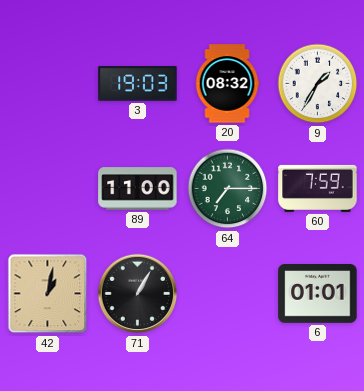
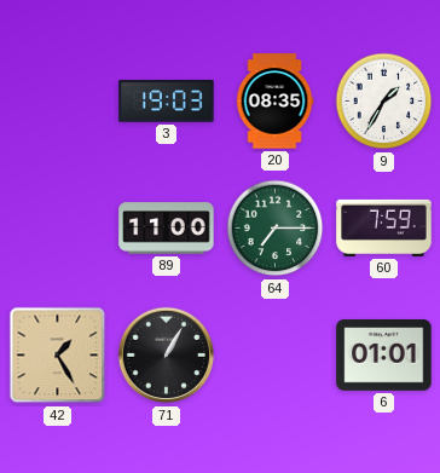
20: 08:32 -> 08:35 (274, 102)
42: 1:02 -> 1:25 (58, 356)
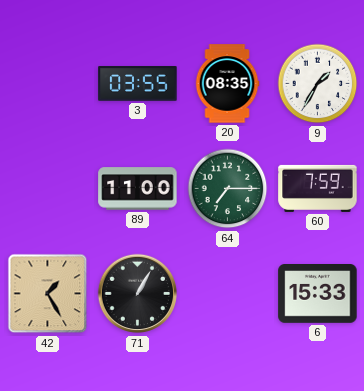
3: 19:03 -> 03:55 (138, 84)
6: 01:01 -> 15:33 (318, 294)
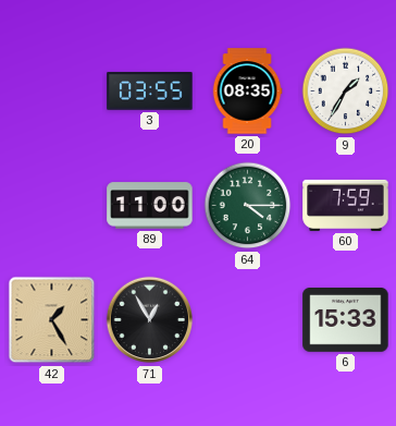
64: 7:15 -> 4:15 (248, 206)
71: 1:05 -> 12:55 (150, 320)
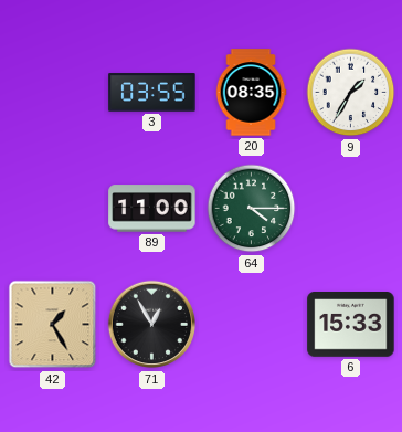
60: 7:59 -> none (346, 205)
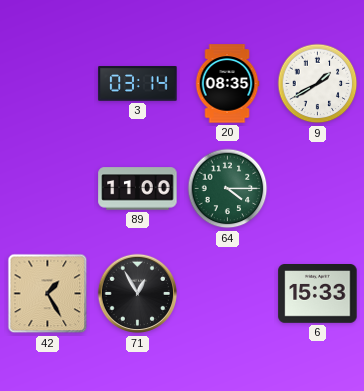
3: 03:55 -> 03:14 (138, 84)
9: 1:35 -> 1:40 (318, 84)
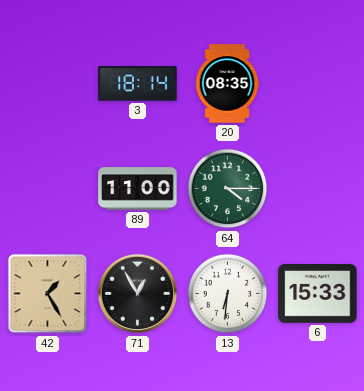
3: 03:14 -> 18:14 (138, 84)
9: 1:40 -> none (318, 84)
13: none -> 6:31 (228, 294)
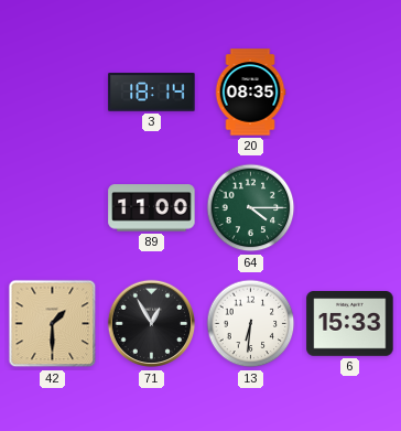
42: 1:25 -> 1:30 (53, 324)
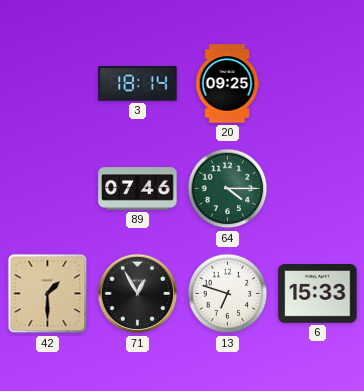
20: 08:35 -> 09:25 (227, 84)
89: 11:00 -> 07:46 (138, 189)
13: 6:31 -> 6:48 (228, 294)
